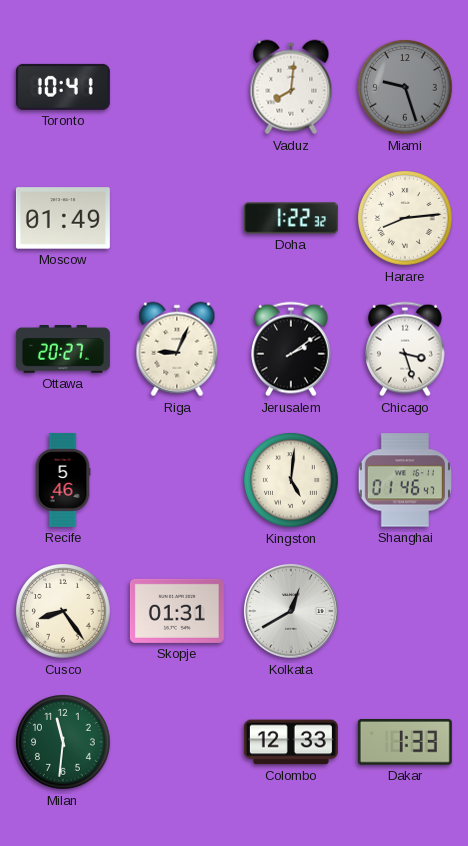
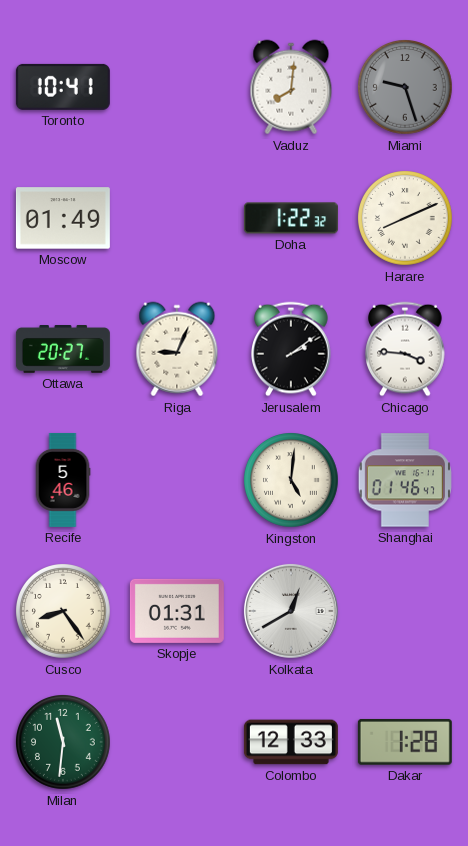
Harare: 8:14 -> 8:11 (406, 219)
Chicago: 3:27 -> 3:46 (406, 349)
Dakar: 1:33 -> 1:28 (405, 742)
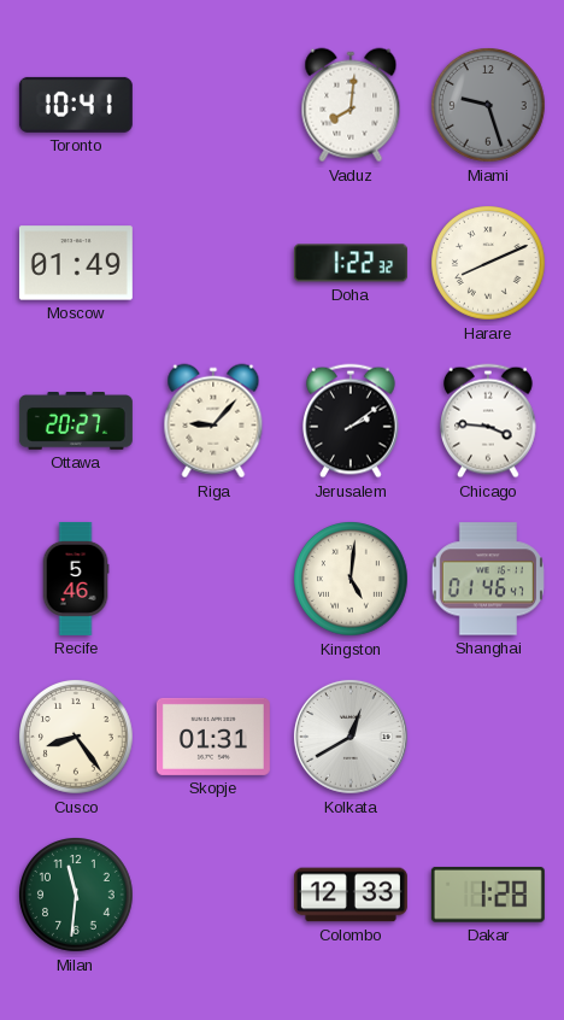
Riga: 9:04 -> 9:07 (213, 421)
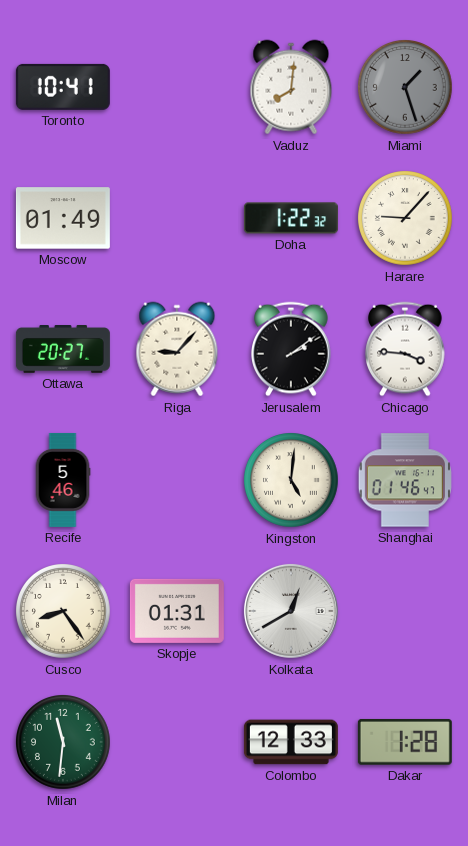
Miami: 9:27 -> 1:27 (406, 88)
Harare: 8:11 -> 9:07 (406, 219)
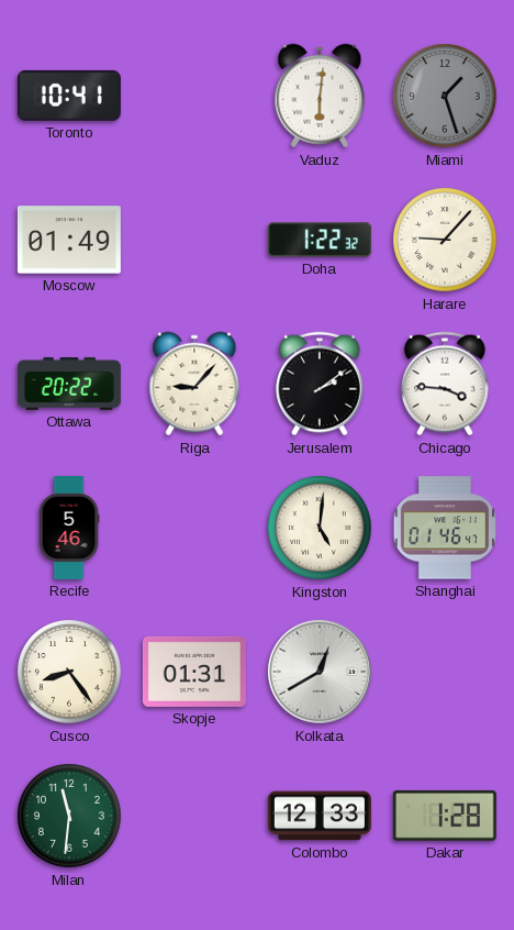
Vaduz: 8:01 -> 6:01 (320, 96)
Ottawa: 20:27 -> 20:22 (69, 384)
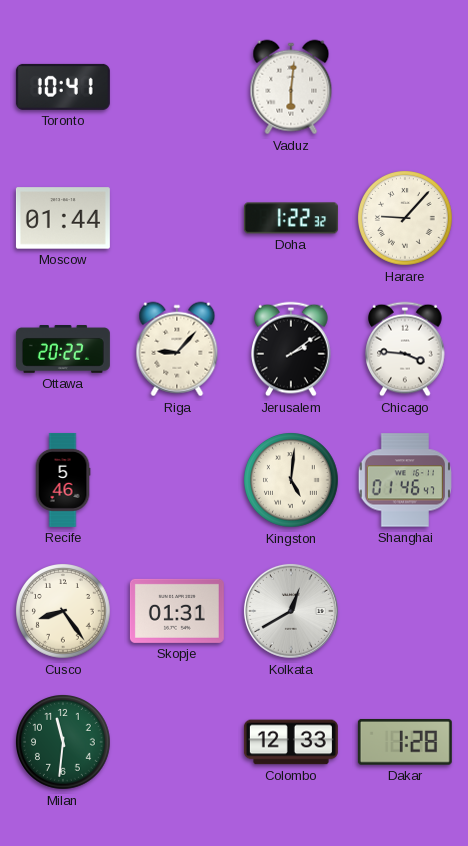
Miami: 1:27 -> none (446, 97)
Moscow: 01:49 -> 01:44 (63, 218)
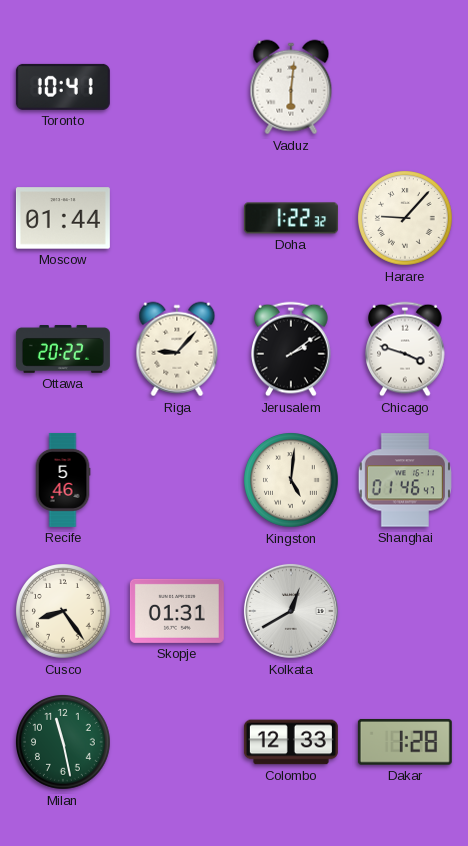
Chicago: 3:46 -> 3:48 (406, 349)
Milan: 11:31 -> 11:28 (64, 743)
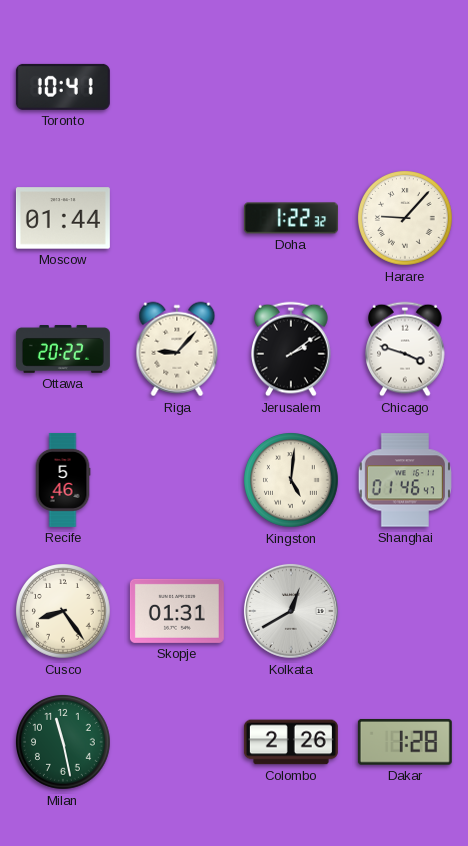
Vaduz: 6:01 -> none (291, 87)
Colombo: 12:33 -> 2:26 (291, 742)
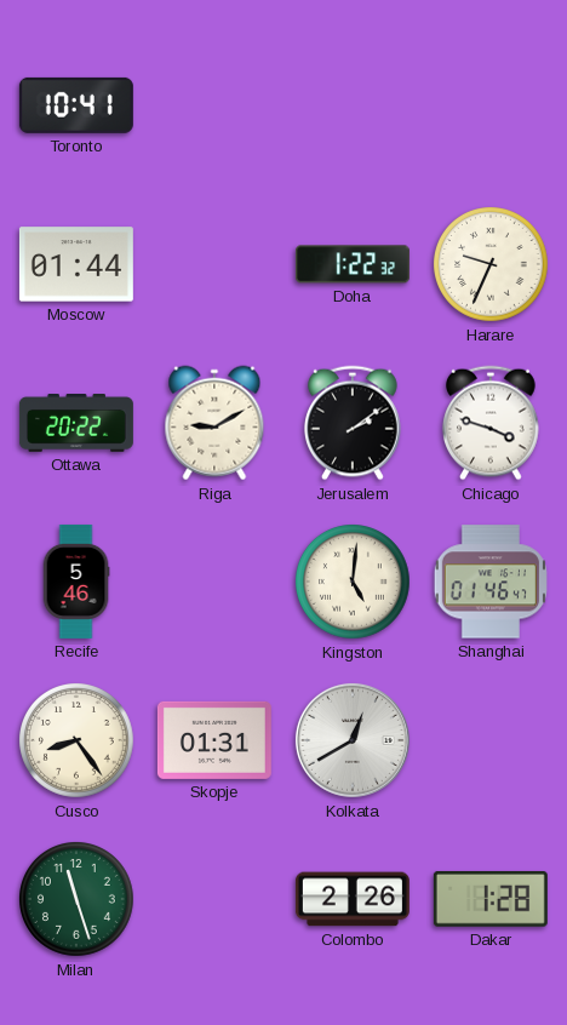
Harare: 9:07 -> 9:34 (492, 265)
Riga: 9:07 -> 9:10 (214, 423)
Milan: 11:28 -> 11:27 (78, 900)
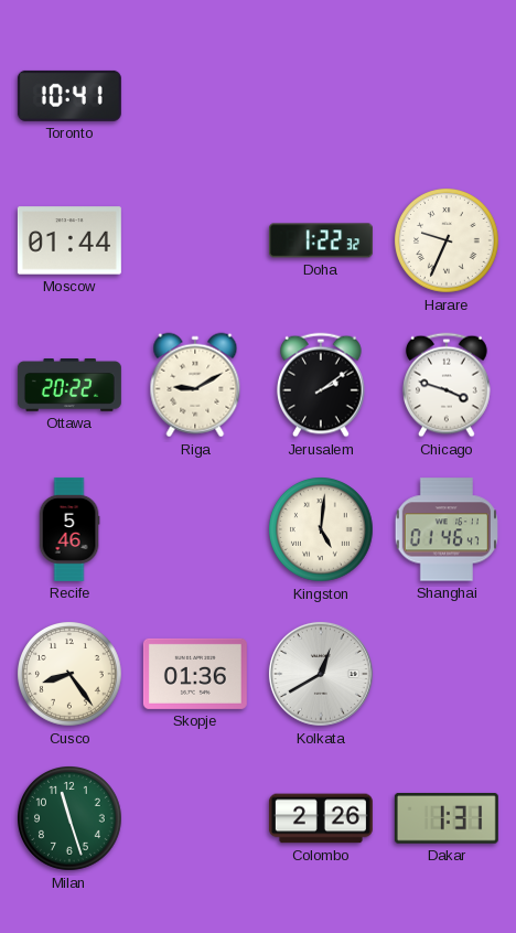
Skopje: 01:31 -> 01:36 (195, 674)
Dakar: 1:28 -> 1:31 (447, 818)
